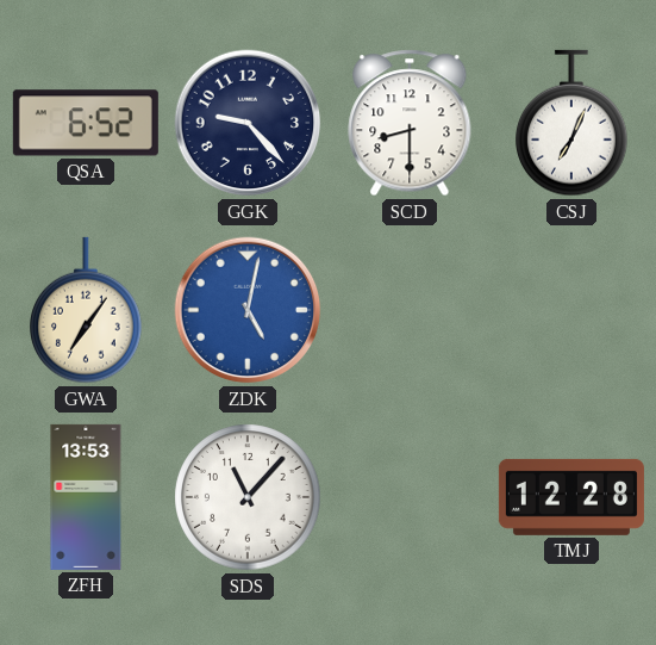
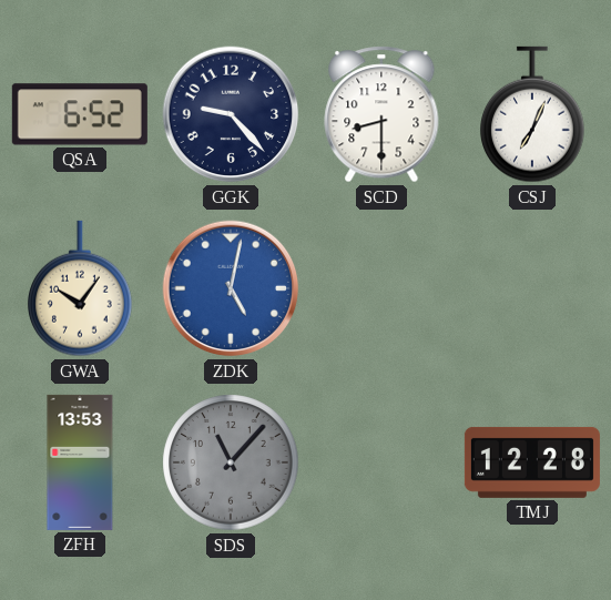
GWA: 7:06 -> 10:06 (81, 288)
SDS dial: white -> grey (231, 462)
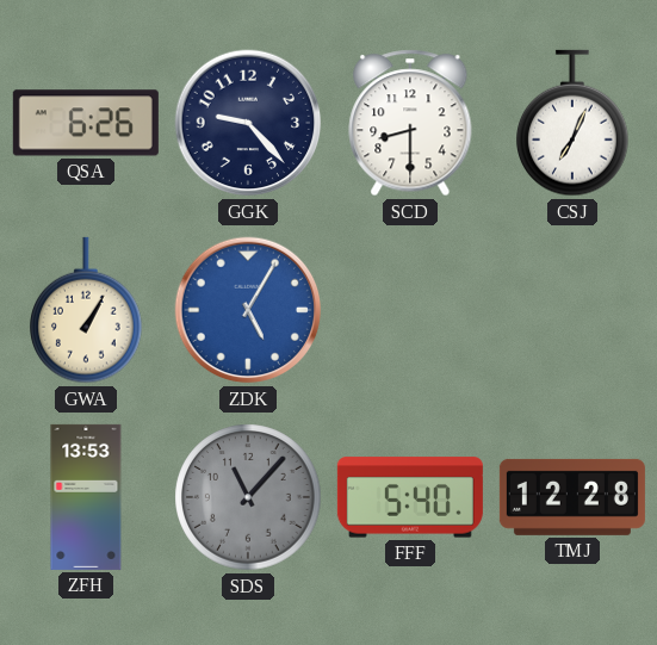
QSA: 6:52 -> 6:26 (86, 123)
GWA: 10:06 -> 1:05 (87, 310)
ZDK: 5:02 -> 5:05 (248, 310)
FFF: none -> 5:40 (410, 497)
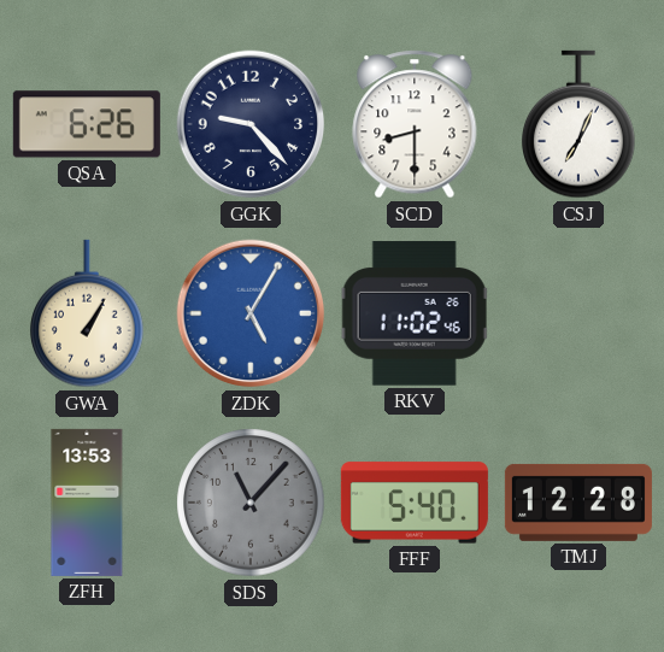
RKV: none -> 11:02 (415, 313)
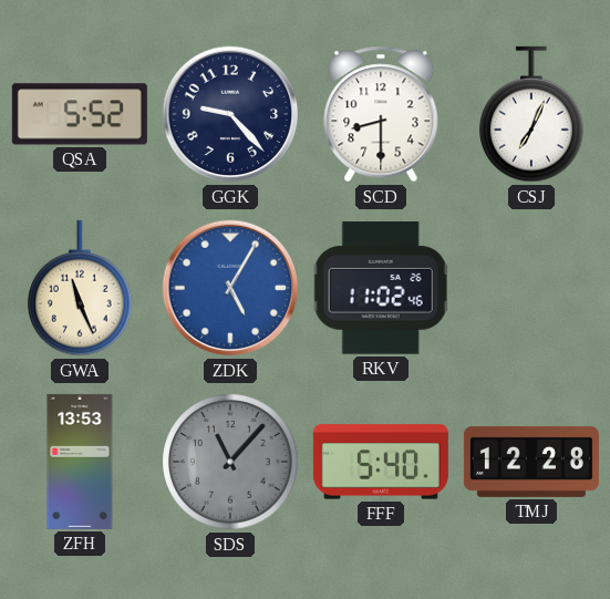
QSA: 6:26 -> 5:52 (80, 114)
GWA: 1:05 -> 11:26 (81, 288)
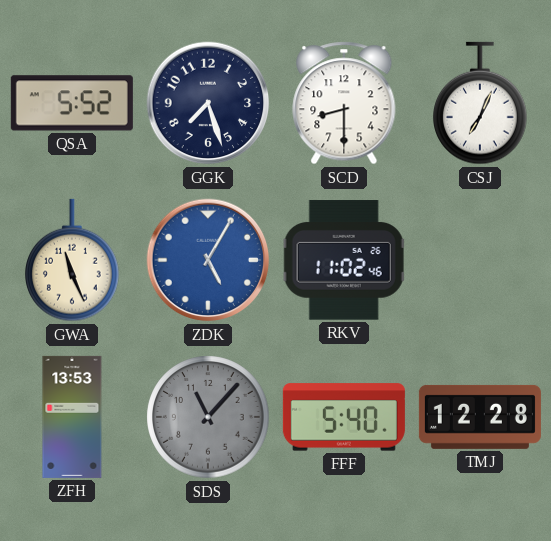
GGK: 9:23 -> 7:27 (208, 103)
